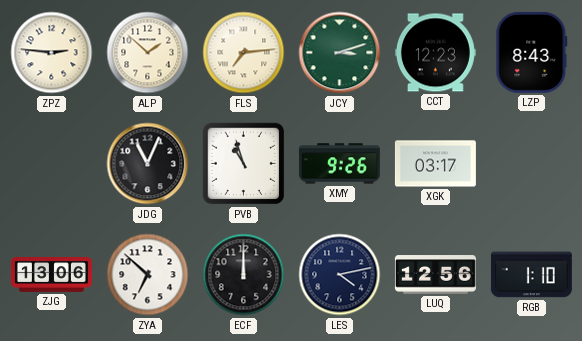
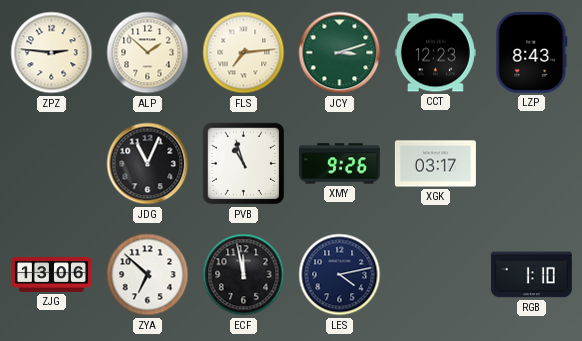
ECF: 12:00 -> 11:58 (244, 275)
LUQ: 12:56 -> none (435, 275)
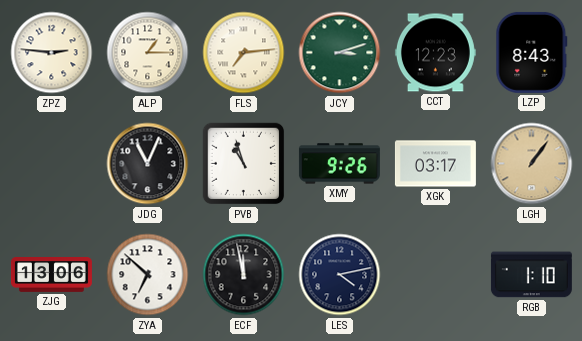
ALP: 1:52 -> 1:15 (148, 53)
LGH: none -> 1:06 (532, 164)
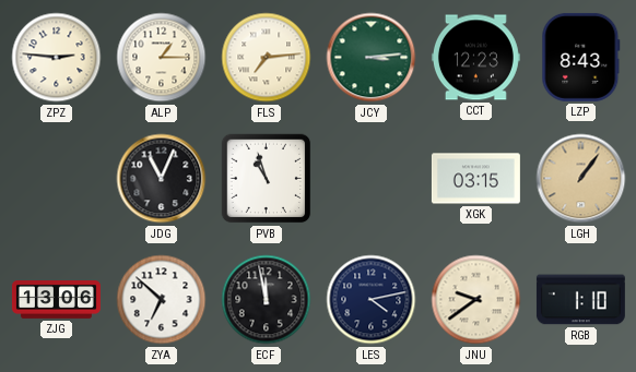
JCY: 3:12 -> 3:14 (372, 58)
XMY: 9:26 -> none (339, 164)
XGK: 03:17 -> 03:15 (475, 179)
JNU: none -> 9:39 (476, 300)
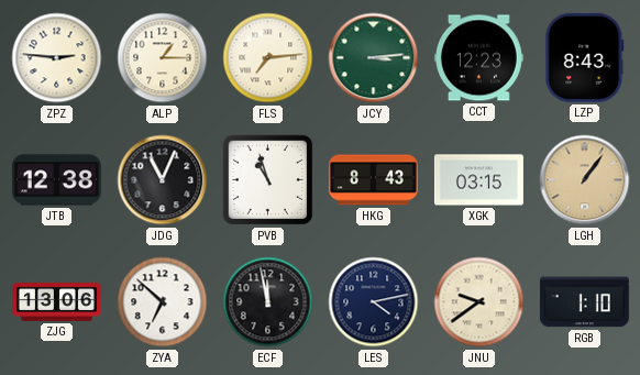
JTB: none -> 12:38 (56, 180)
HKG: none -> 8:43 (373, 180)
